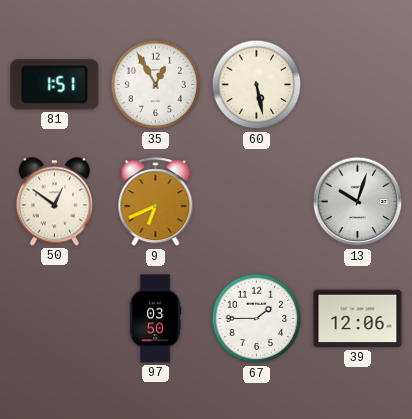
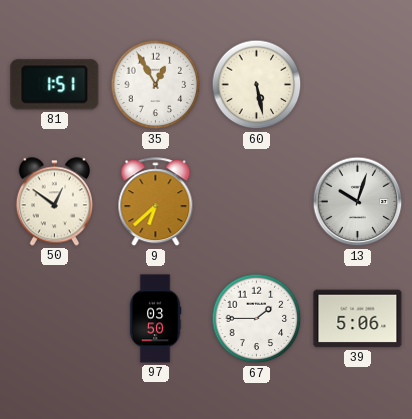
9: 6:41 -> 6:38 (156, 202)
39: 12:06 -> 5:06 (358, 319)
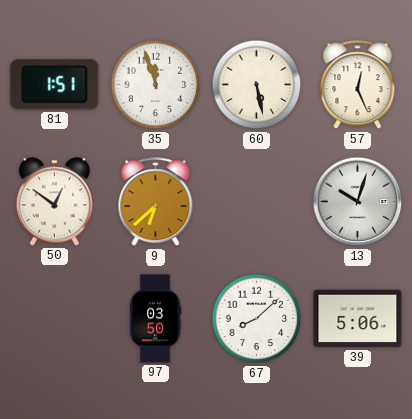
35: 12:55 -> 11:57 (156, 85)
57: none -> 12:26 (358, 85)
67: 1:45 -> 8:08 (257, 319)
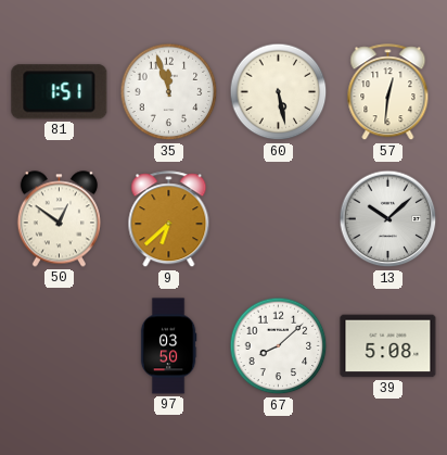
57: 12:26 -> 12:31 (388, 92)
13: 10:03 -> 10:08 (388, 219)
39: 5:06 -> 5:08 (388, 346)
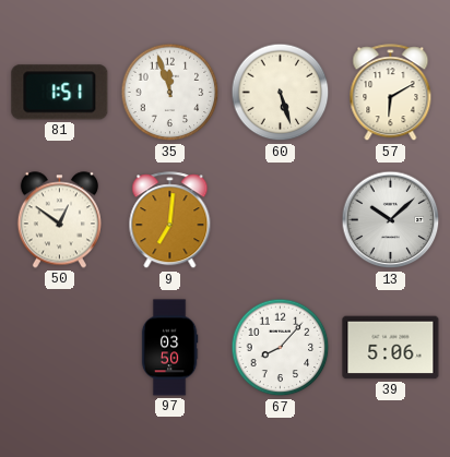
60: 5:28 -> 5:27 (281, 93)
57: 12:31 -> 6:10 (391, 93)
9: 6:38 -> 7:01 (170, 220)
67: 8:08 -> 8:07 (281, 348)
39: 5:08 -> 5:06 (391, 348)
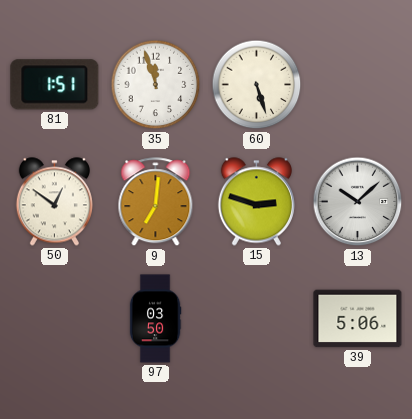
57: 6:10 -> none (391, 93)
15: none -> 2:48 (256, 202)
67: 8:07 -> none (281, 348)
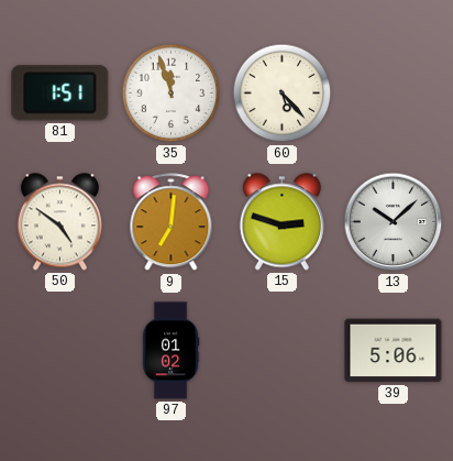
60: 5:27 -> 5:23 (283, 94)
50: 12:51 -> 4:51 (59, 222)
97: 03:50 -> 01:02 (170, 351)
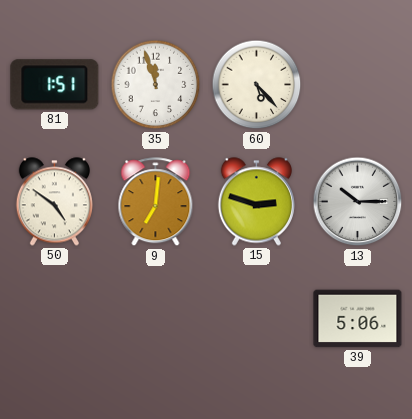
13: 10:08 -> 10:15 (358, 202)
97: 01:02 -> none (170, 351)
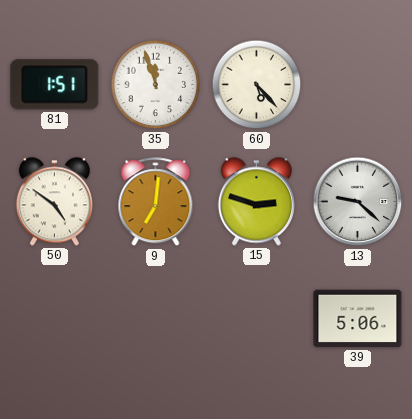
13: 10:15 -> 9:22 (358, 202)
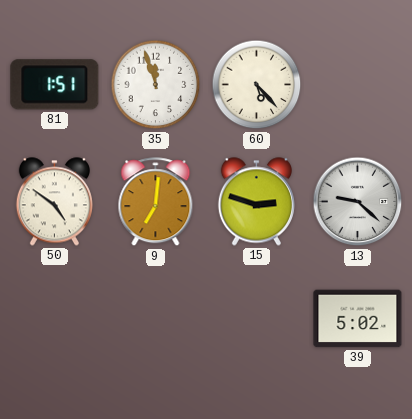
39: 5:06 -> 5:02 (358, 319)
